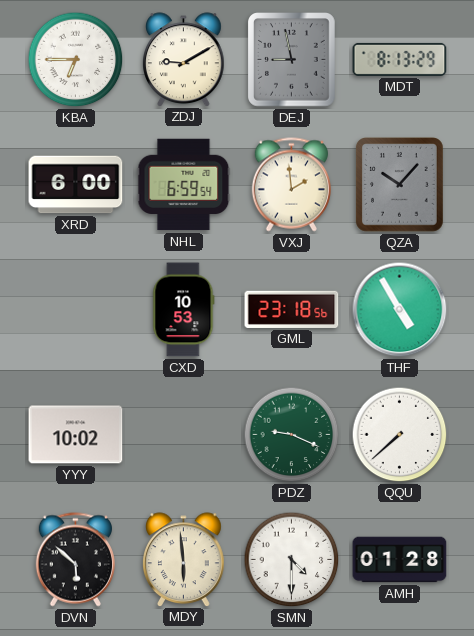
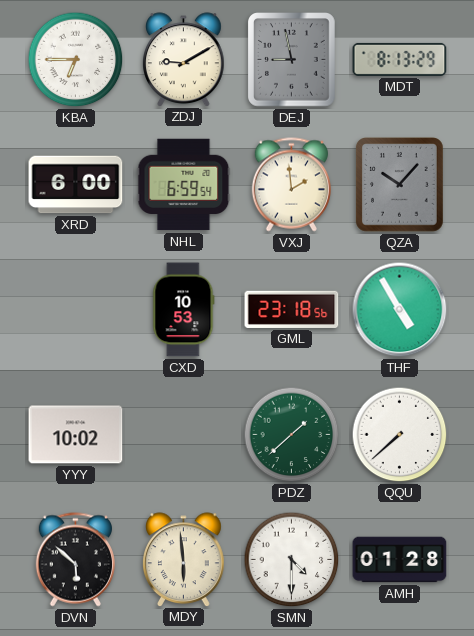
PDZ: 9:19 -> 1:38 (292, 435)
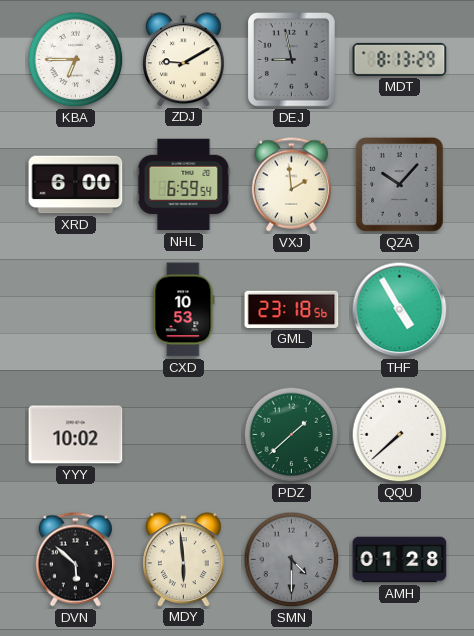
SMN dial: white -> grey (292, 560)
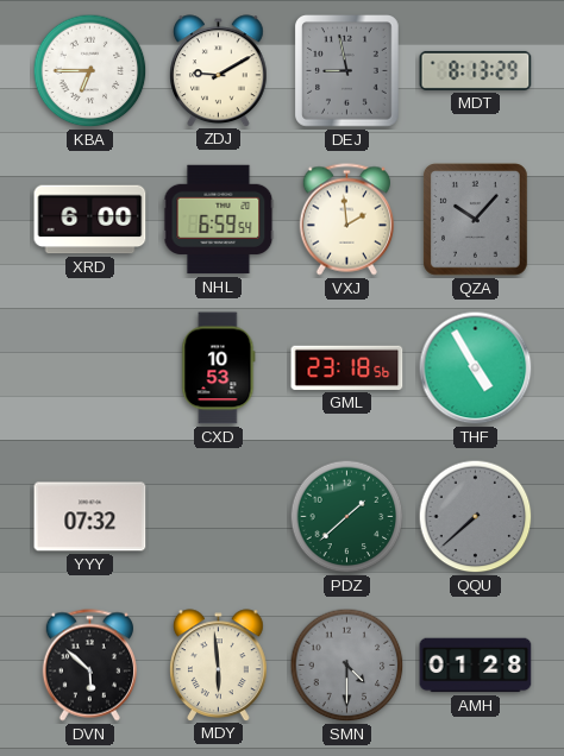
YYY: 10:02 -> 07:32 (90, 517)
QQU dial: white -> grey (476, 517)
